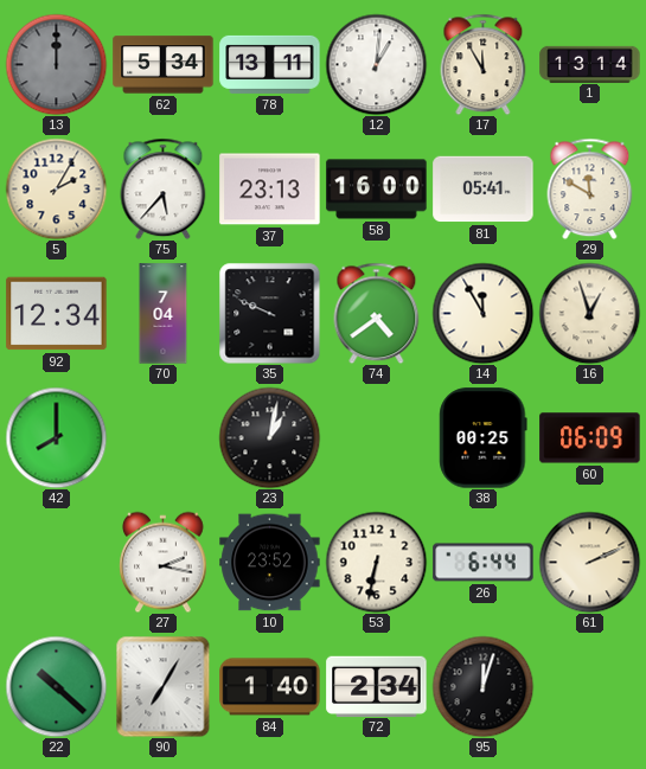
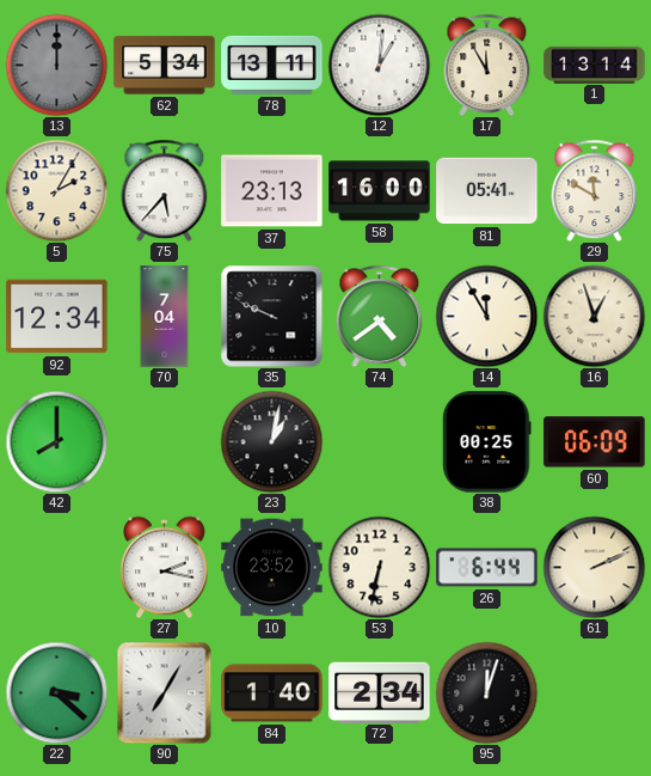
22: 10:22 -> 3:22 (56, 692)
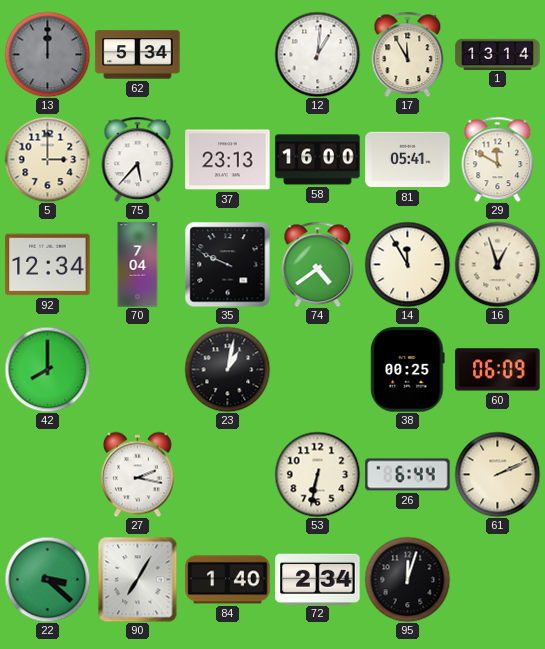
78: 13:11 -> none (272, 65)
5: 2:05 -> 3:00 (47, 159)
10: 23:52 -> none (272, 568)
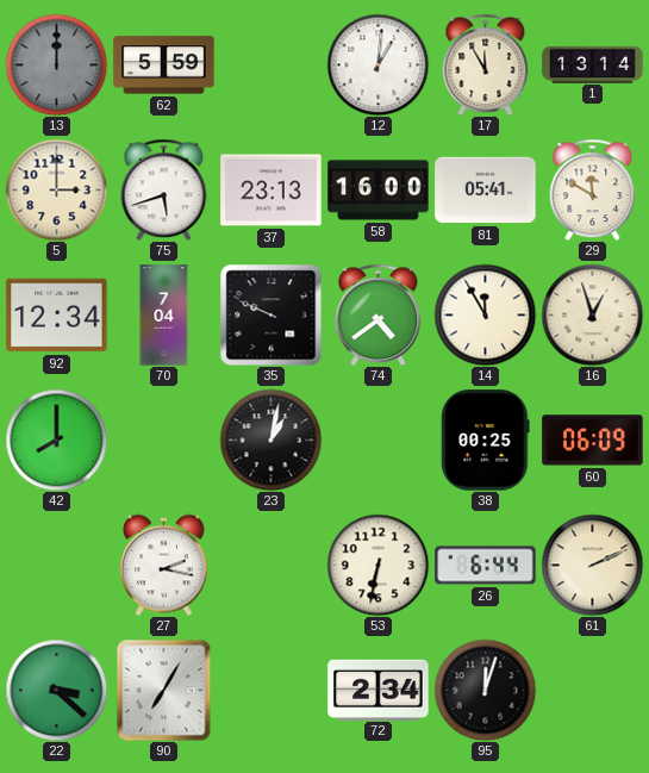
62: 5:34 -> 5:59 (164, 66)
75: 5:37 -> 5:42 (164, 189)
84: 1:40 -> none (228, 580)
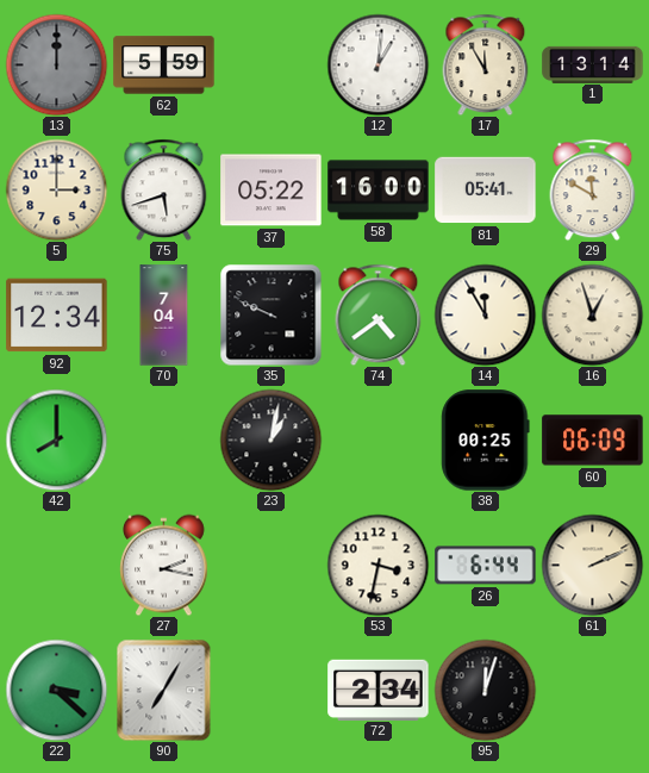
37: 23:13 -> 05:22 (272, 191)
53: 6:32 -> 3:32 (377, 565)
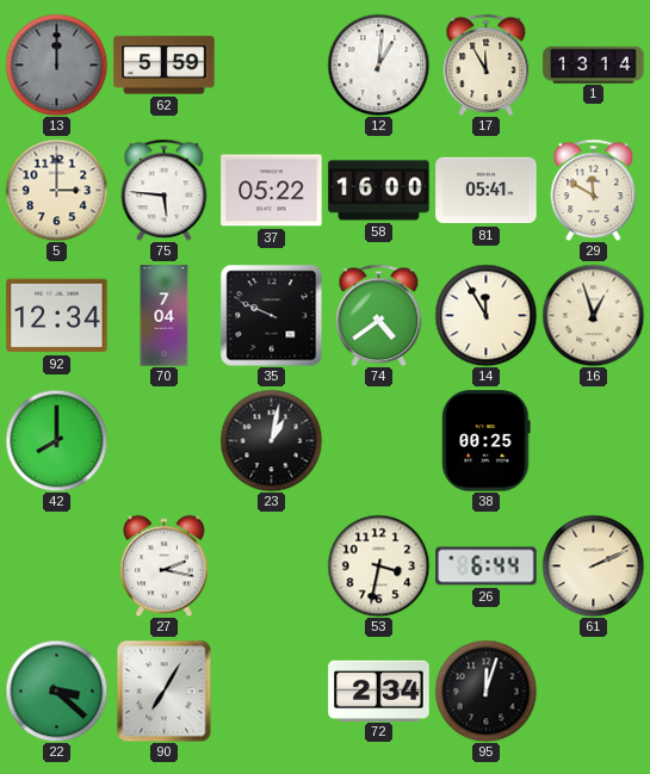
75: 5:42 -> 5:46 (165, 190)
60: 06:09 -> none (593, 441)
